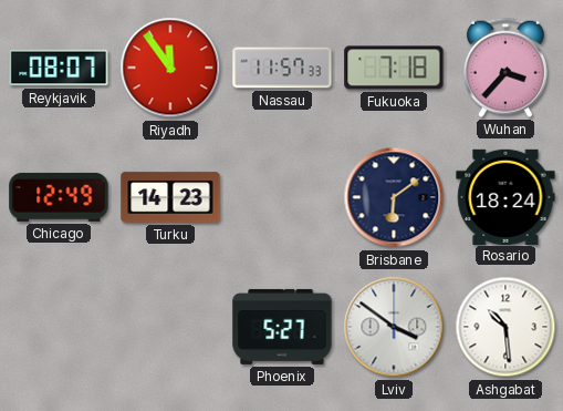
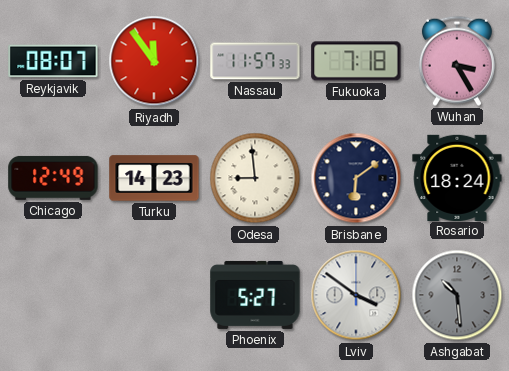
Wuhan: 3:37 -> 3:25 (457, 61)
Odesa: none -> 8:59 (255, 178)
Ashgabat dial: white -> grey (457, 295)
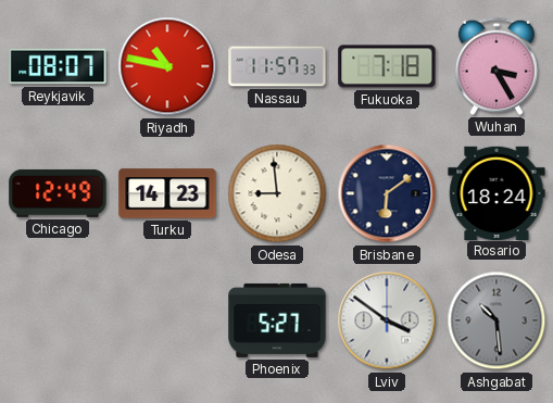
Riyadh: 11:54 -> 10:47 (167, 66)
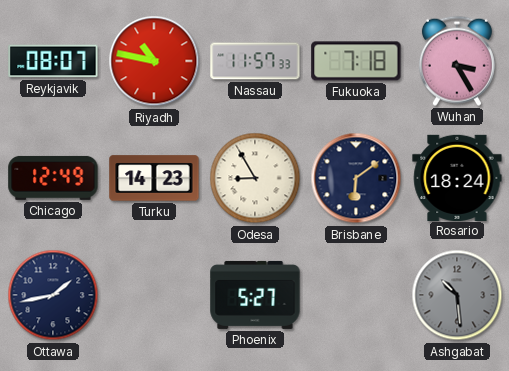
Odesa: 8:59 -> 8:55 (255, 178)
Ottawa: none -> 1:43 (53, 295)
Lviv: 3:51 -> none (387, 320)
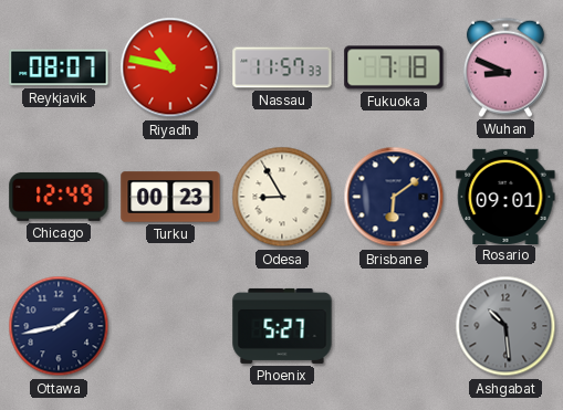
Wuhan: 3:25 -> 8:49 (505, 67)
Turku: 14:23 -> 00:23 (170, 197)
Rosario: 18:24 -> 09:01 (505, 196)
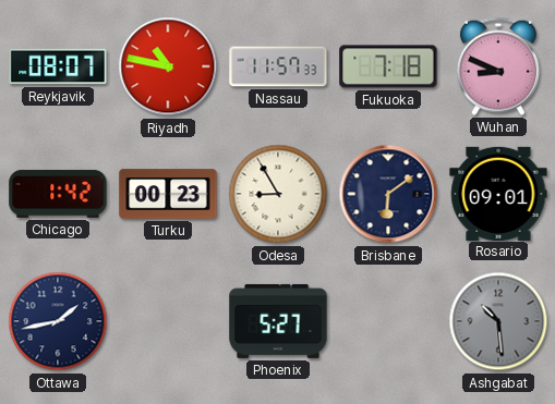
Chicago: 12:49 -> 1:42 (58, 194)
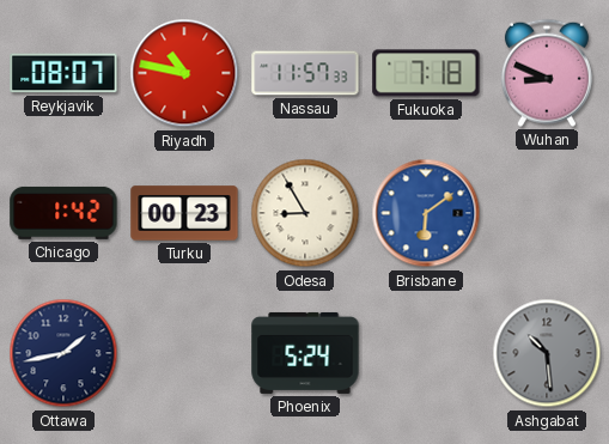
Brisbane dial: navy -> blue (426, 213)
Rosario: 09:01 -> none (498, 193)
Phoenix: 5:27 -> 5:24 (305, 353)
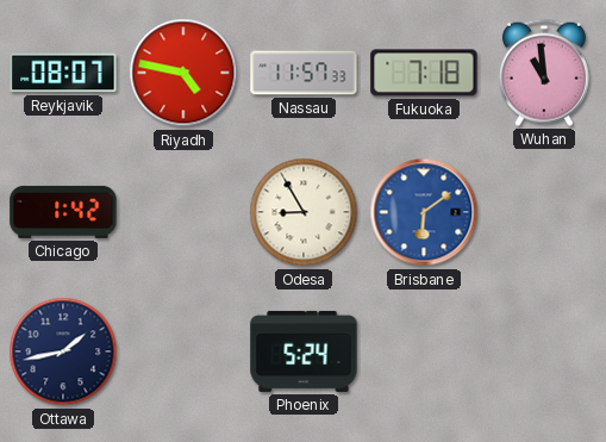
Riyadh: 10:47 -> 4:47 (183, 73)
Wuhan: 8:49 -> 10:59 (544, 73)
Turku: 00:23 -> none (184, 213)
Ashgabat: 10:29 -> none (547, 353)
